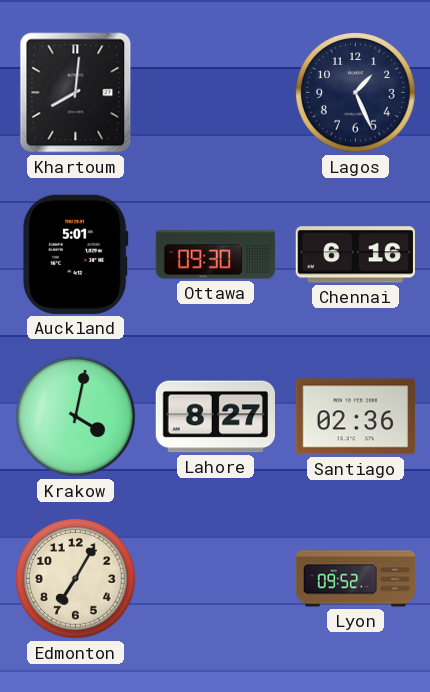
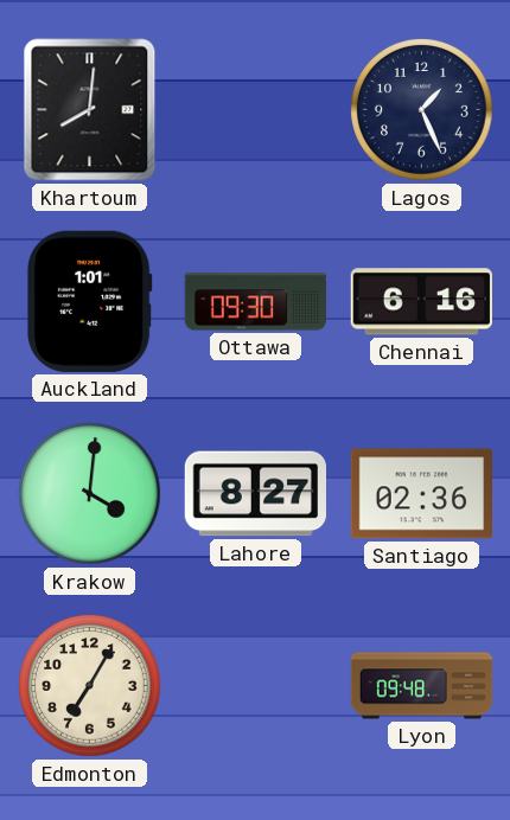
Auckland: 5:01 -> 1:01 (89, 301)
Krakow: 4:02 -> 4:01 (90, 494)
Lyon: 09:52 -> 09:48 (422, 686)
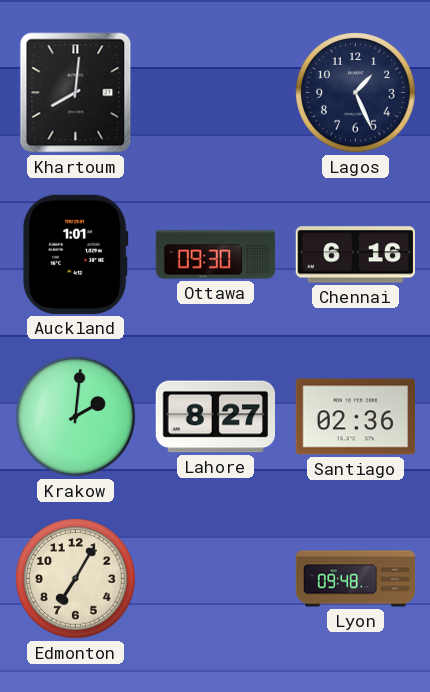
Krakow: 4:01 -> 2:01 (76, 417)
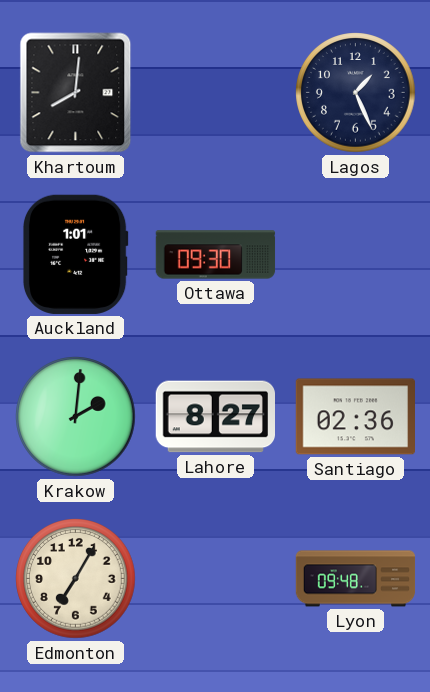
Chennai: 6:16 -> none (355, 255)
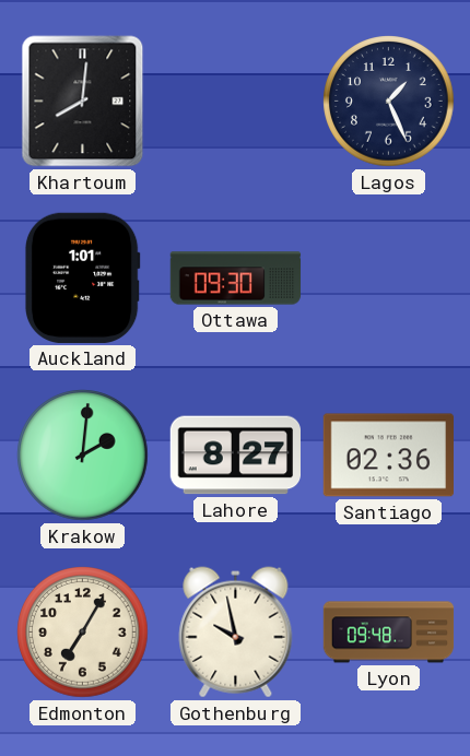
Gothenburg: none -> 9:58 (236, 633)
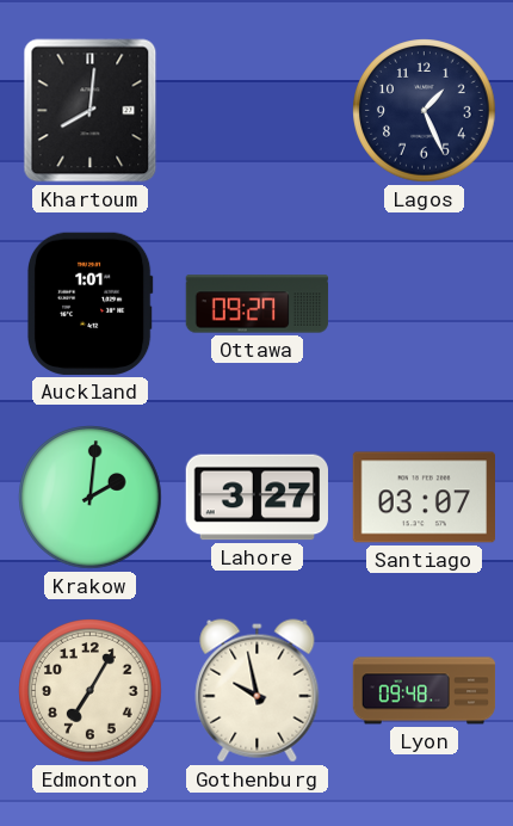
Ottawa: 09:30 -> 09:27 (258, 304)
Lahore: 8:27 -> 3:27 (256, 498)
Santiago: 02:36 -> 03:07 (424, 498)
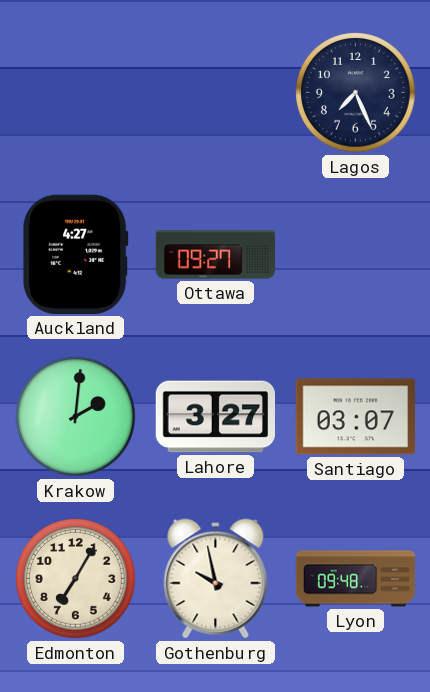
Khartoum: 8:01 -> none (91, 111)
Lagos: 1:26 -> 7:26 (356, 93)
Auckland: 1:01 -> 4:27 (75, 254)
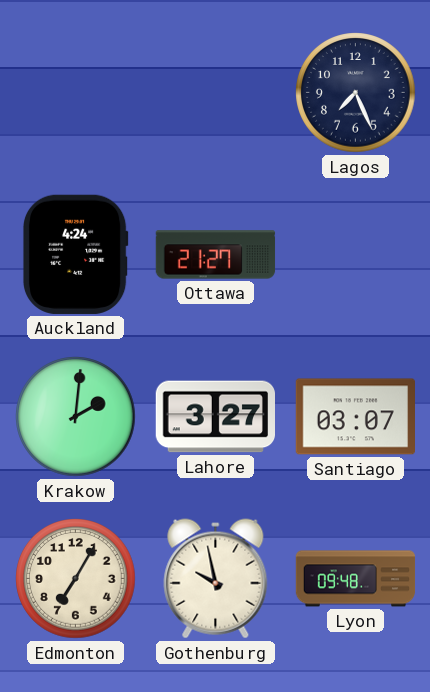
Auckland: 4:27 -> 4:24 (75, 254)
Ottawa: 09:27 -> 21:27 (216, 255)
